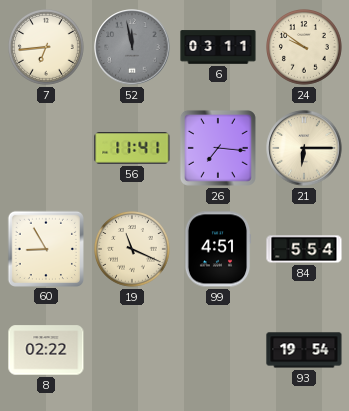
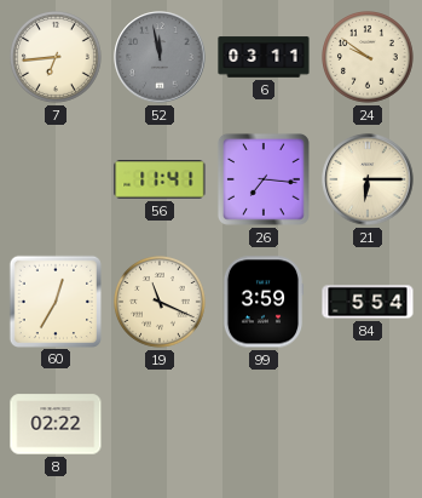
60: 8:55 -> 12:35 (54, 300)
99: 4:51 -> 3:59 (264, 302)
93: 19:54 -> none (304, 350)
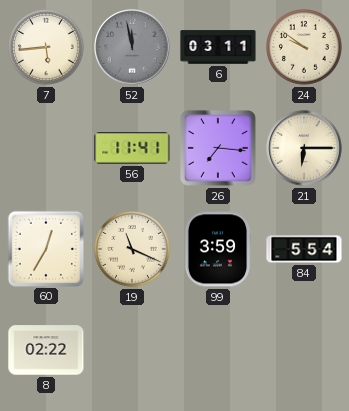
7: 6:44 -> 5:44 (47, 48)
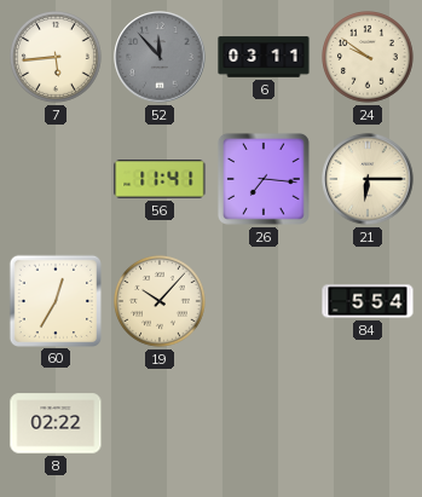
52: 11:58 -> 11:53 (160, 57)
19: 11:19 -> 10:07 (161, 302)
99: 3:59 -> none (218, 249)
